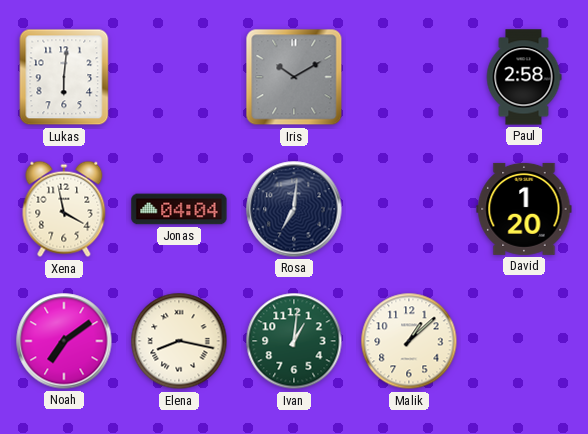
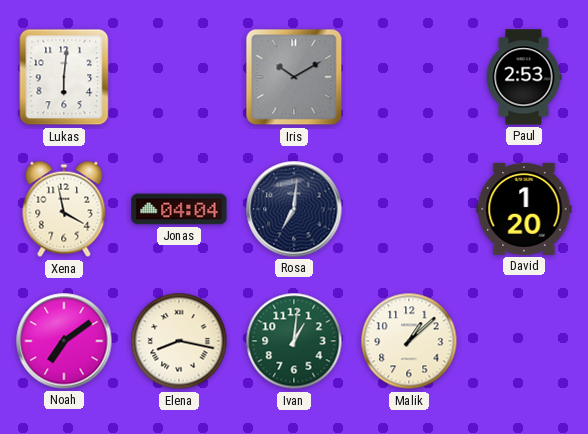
Paul: 2:58 -> 2:53 (524, 77)
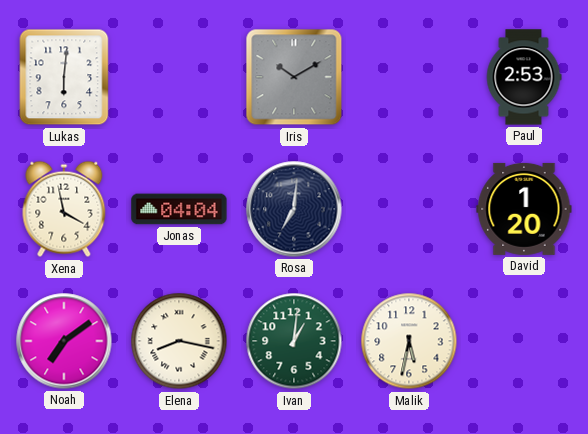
Malik: 1:08 -> 5:32 (409, 341)
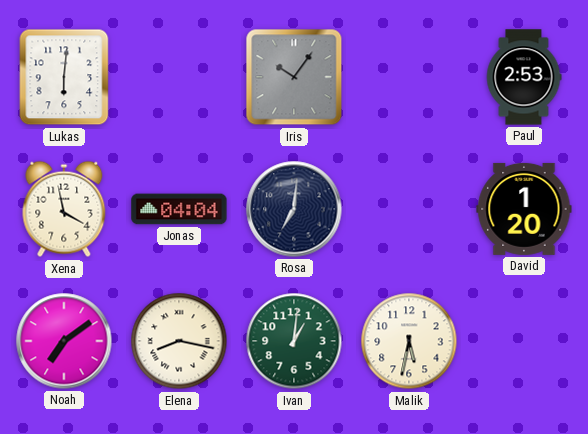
Iris: 10:10 -> 10:06 (294, 77)
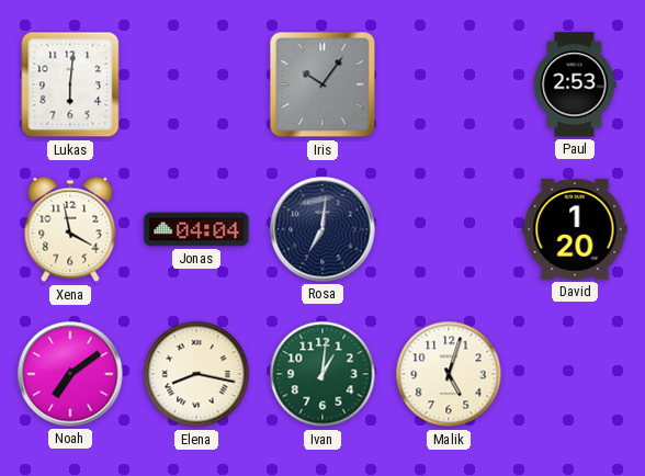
Malik: 5:32 -> 5:03 (449, 374)
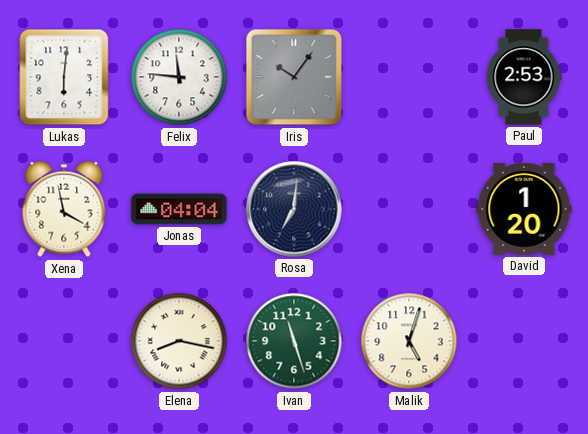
Felix: none -> 11:46 (179, 77)
Noah: 7:09 -> none (70, 374)
Ivan: 1:01 -> 11:27 (294, 341)
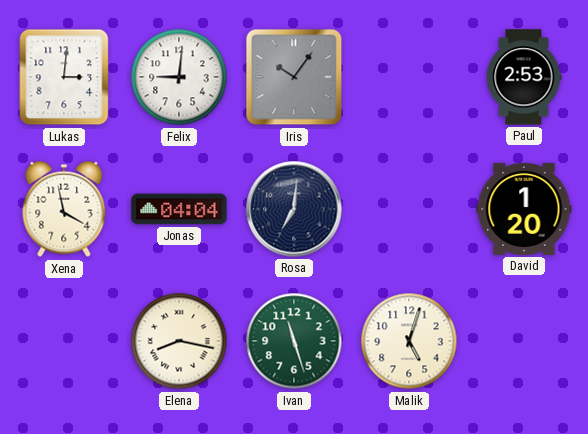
Lukas: 6:01 -> 3:01 (64, 77)
Felix: 11:46 -> 9:01 (179, 77)
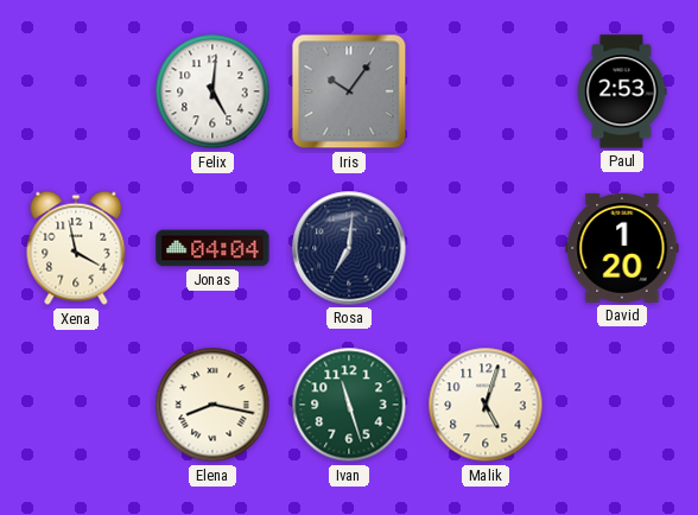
Lukas: 3:01 -> none (64, 77)
Felix: 9:01 -> 5:01 (212, 91)
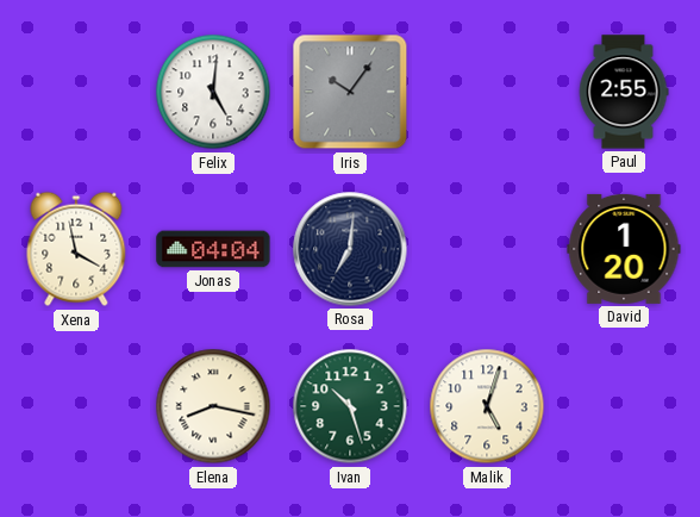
Paul: 2:53 -> 2:55 (624, 92)
Ivan: 11:27 -> 10:27 (350, 406)
